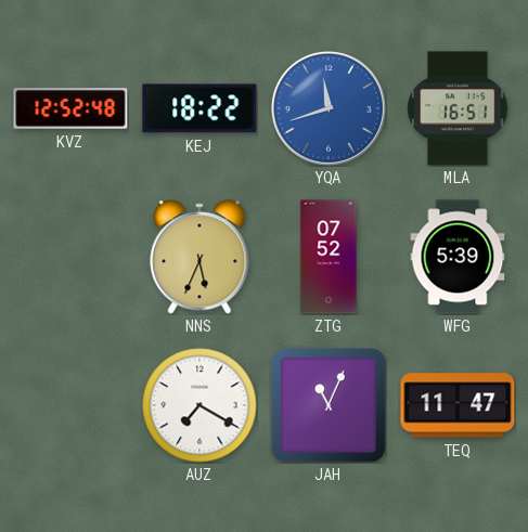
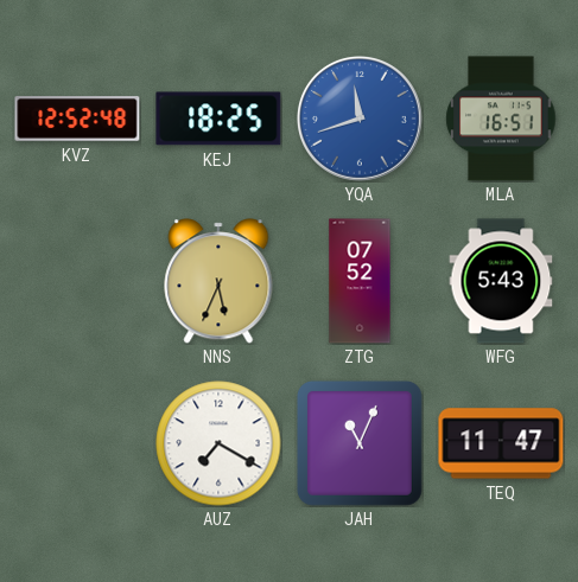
KEJ: 18:22 -> 18:25 (218, 119)
WFG: 5:39 -> 5:43 (501, 281)
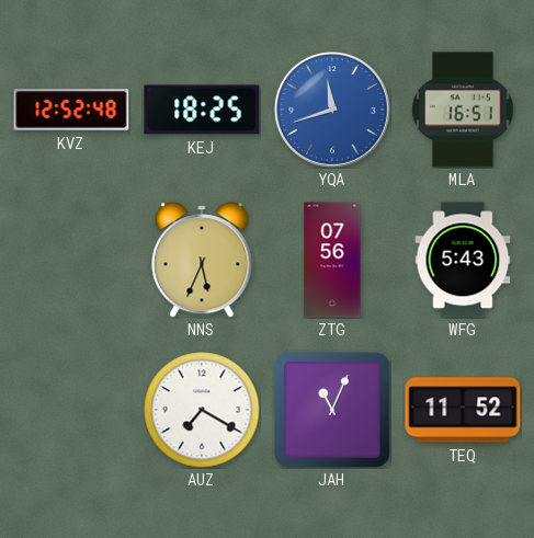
ZTG: 07:52 -> 07:56 (332, 260)
TEQ: 11:47 -> 11:52 (463, 410)
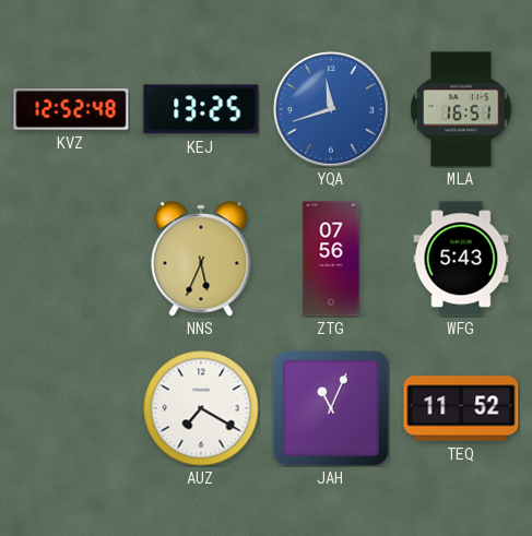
KEJ: 18:25 -> 13:25 (201, 109)
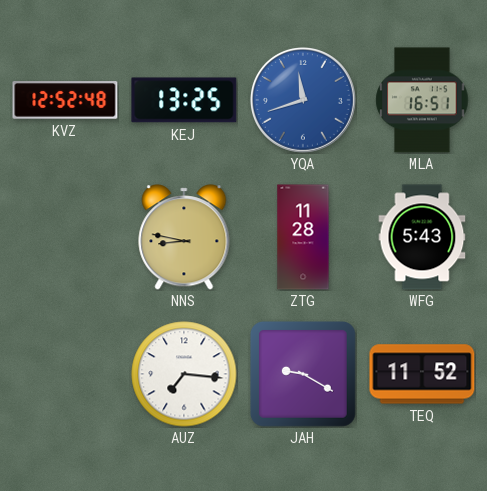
NNS: 5:34 -> 8:47 (184, 237)
ZTG: 07:56 -> 11:28 (303, 237)
AUZ: 7:20 -> 7:16 (184, 374)
JAH: 11:04 -> 9:20 (303, 374)
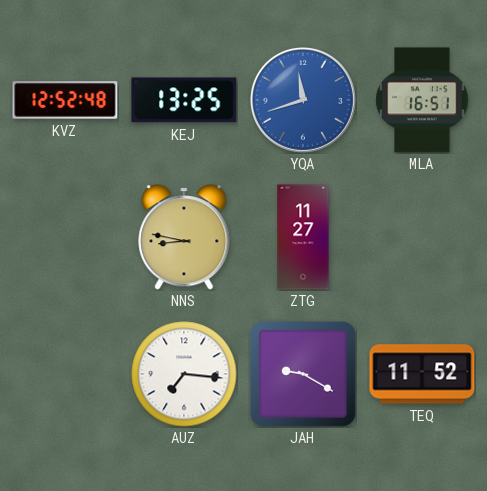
ZTG: 11:28 -> 11:27 (303, 237)
WFG: 5:43 -> none (422, 237)
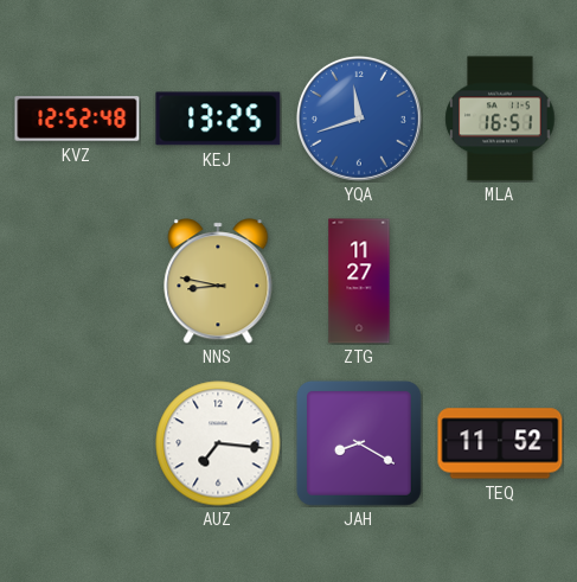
JAH: 9:20 -> 8:20 (359, 443)
